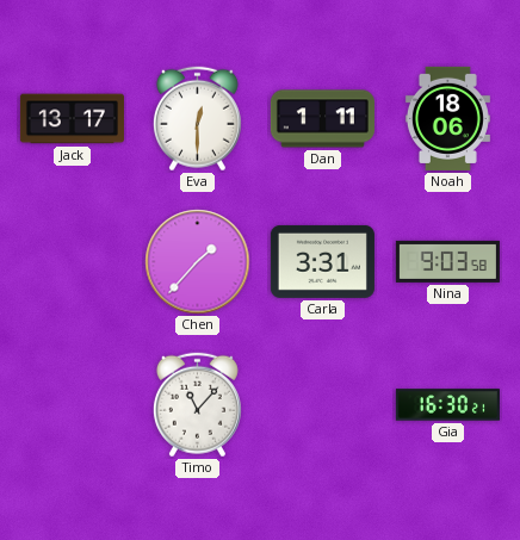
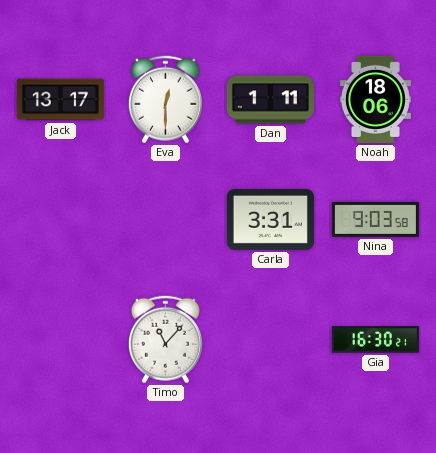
Chen: 1:37 -> none (198, 262)
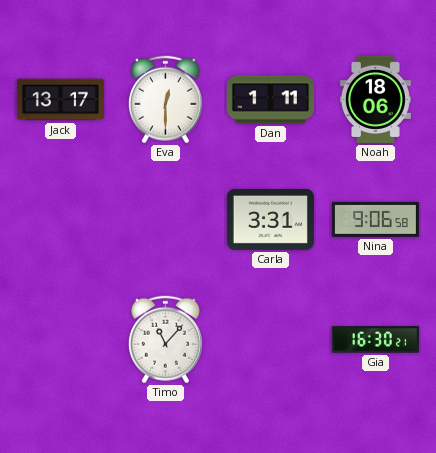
Nina: 9:03 -> 9:06 (375, 219)
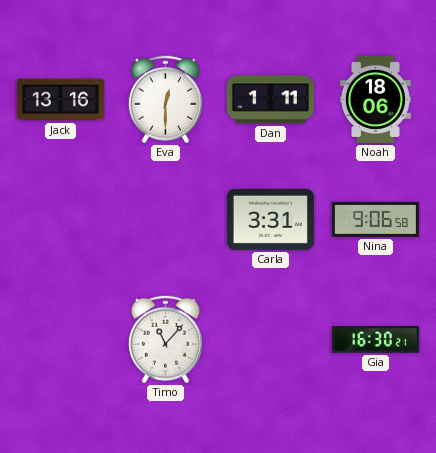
Jack: 13:17 -> 13:16 (60, 100)
